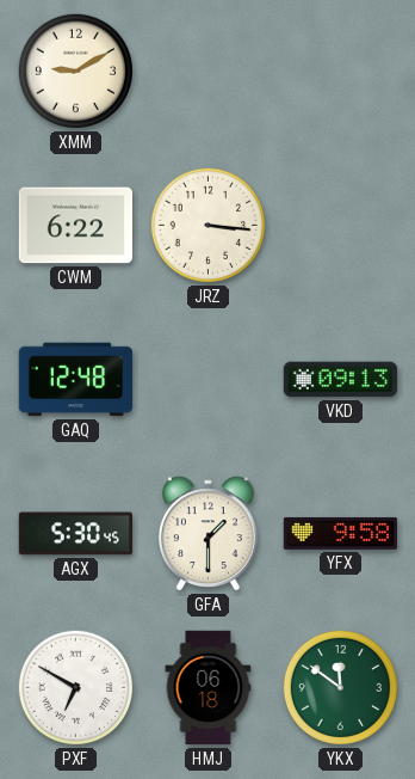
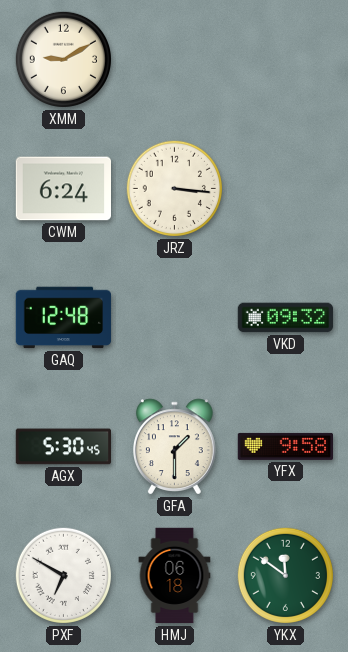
CWM: 6:22 -> 6:24 (64, 189)
VKD: 09:13 -> 09:32 (286, 318)
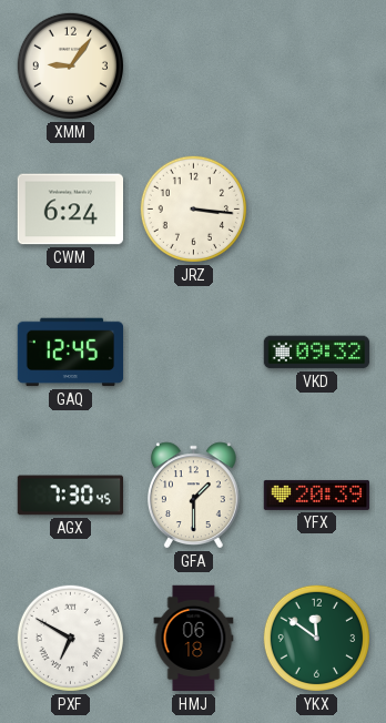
XMM: 9:10 -> 9:06 (70, 65)
GAQ: 12:48 -> 12:45 (71, 353)
AGX: 5:30 -> 7:30 (70, 496)
YFX: 9:58 -> 20:39 (317, 495)
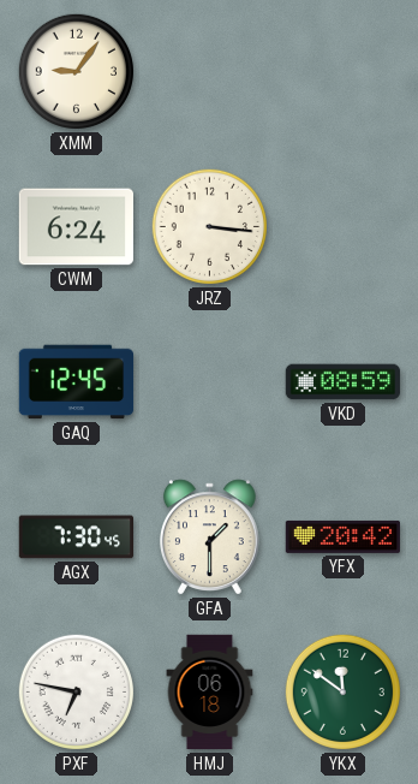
VKD: 09:32 -> 08:59 (344, 382)
YFX: 20:39 -> 20:42 (344, 536)
PXF: 6:50 -> 6:47 (76, 691)
